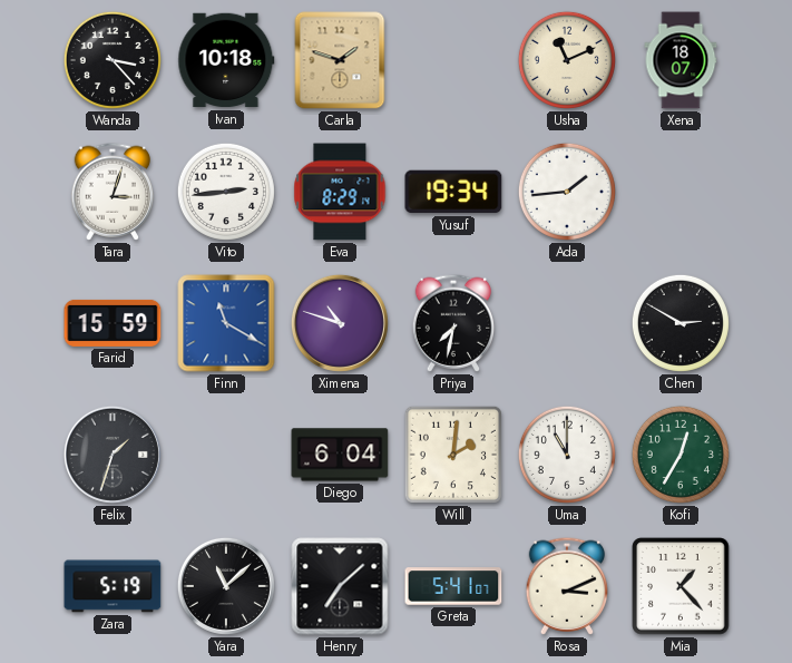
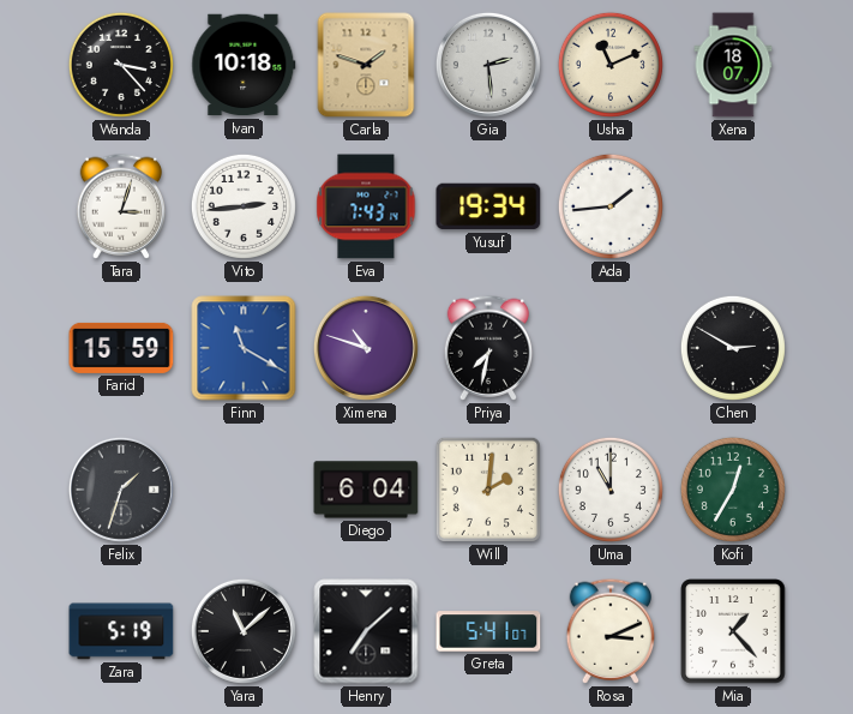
Gia: none -> 2:29 (488, 65)
Eva: 8:29 -> 7:43 (366, 206)
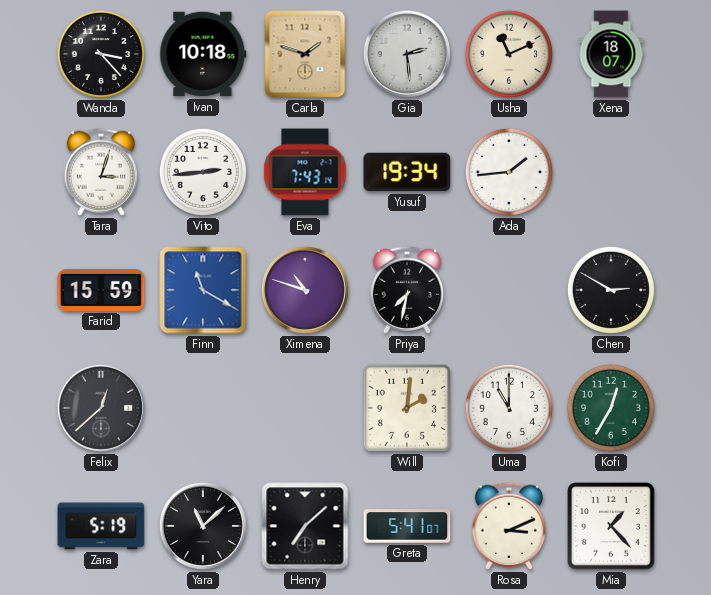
Felix: 1:33 -> 12:38 (101, 408)
Diego: 6:04 -> none (366, 490)
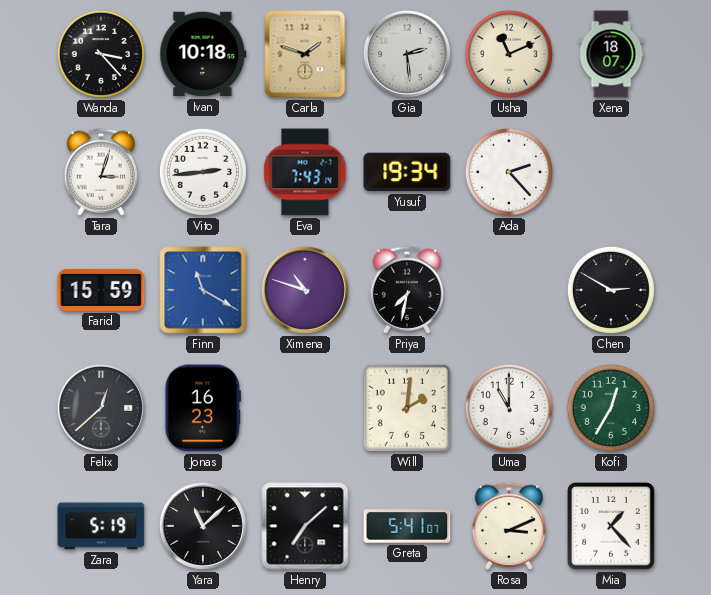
Ada: 1:44 -> 2:23 (509, 172)
Jonas: none -> 16:23 (203, 408)
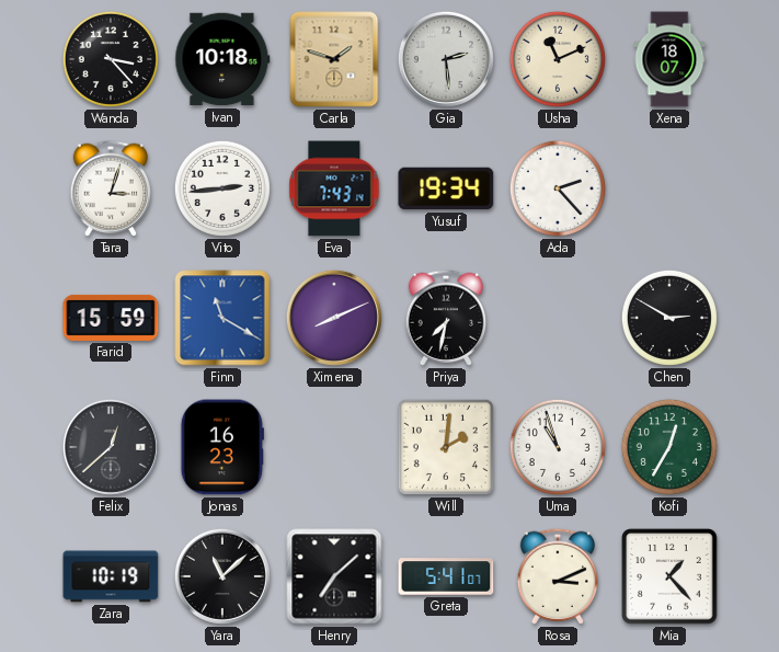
Ximena: 10:48 -> 8:11 (334, 318)
Uma: 11:00 -> 10:57 (558, 447)
Zara: 5:19 -> 10:19 (111, 576)
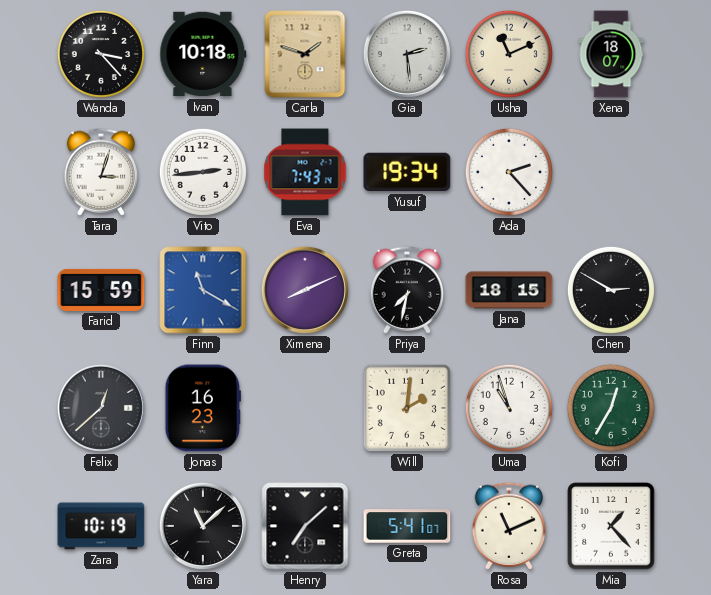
Jana: none -> 18:15 (509, 290)
Rosa: 3:11 -> 11:11 (509, 526)
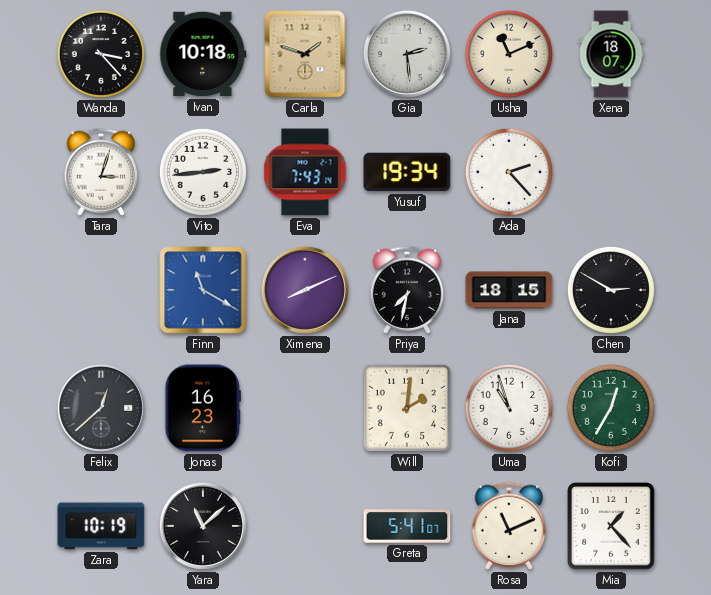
Farid: 15:59 -> none (101, 290)
Henry: 7:08 -> none (305, 526)
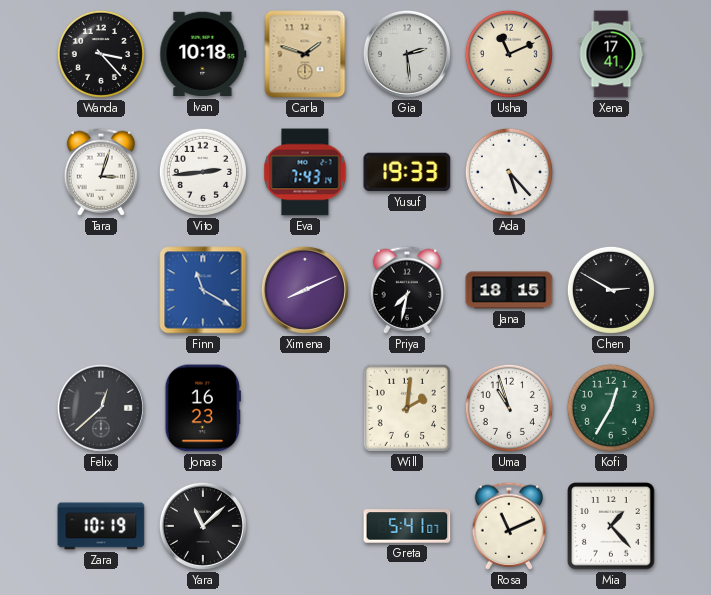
Xena: 18:07 -> 17:41 (611, 54)
Yusuf: 19:34 -> 19:33 (407, 172)
Ada: 2:23 -> 5:23 (509, 172)
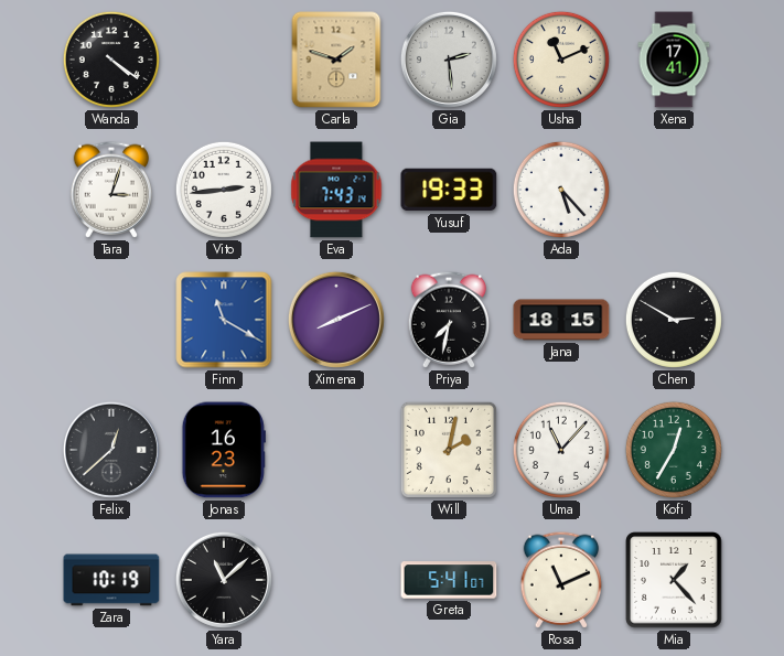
Wanda: 3:23 -> 4:21 (111, 60)
Ivan: 10:18 -> none (203, 54)
Will: 2:01 -> 2:02 (449, 450)
Uma: 10:57 -> 11:07 (561, 450)
